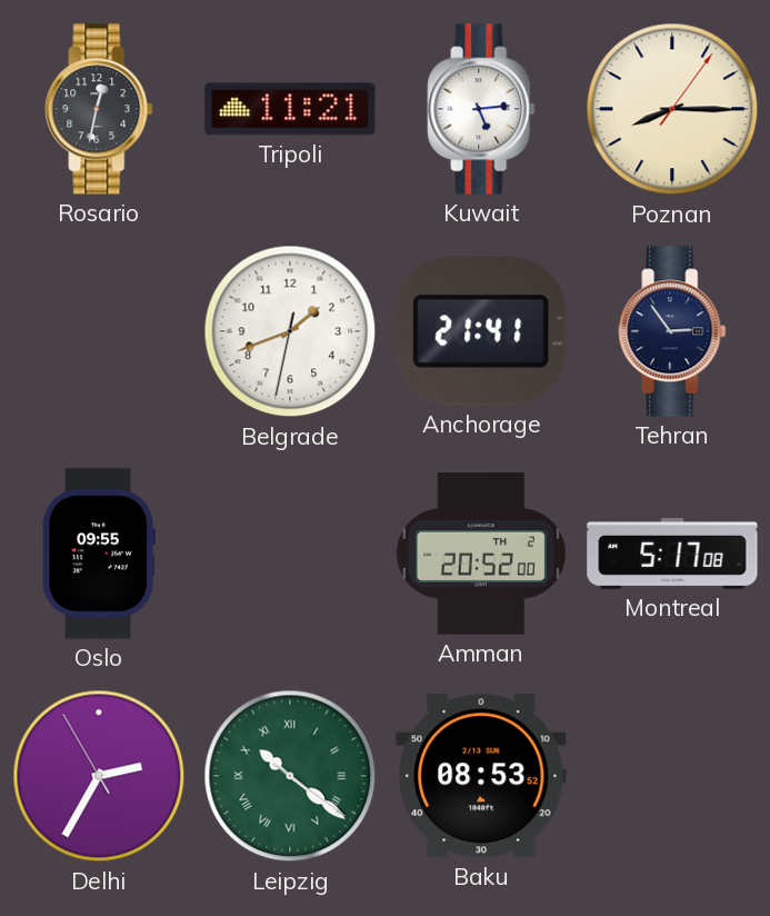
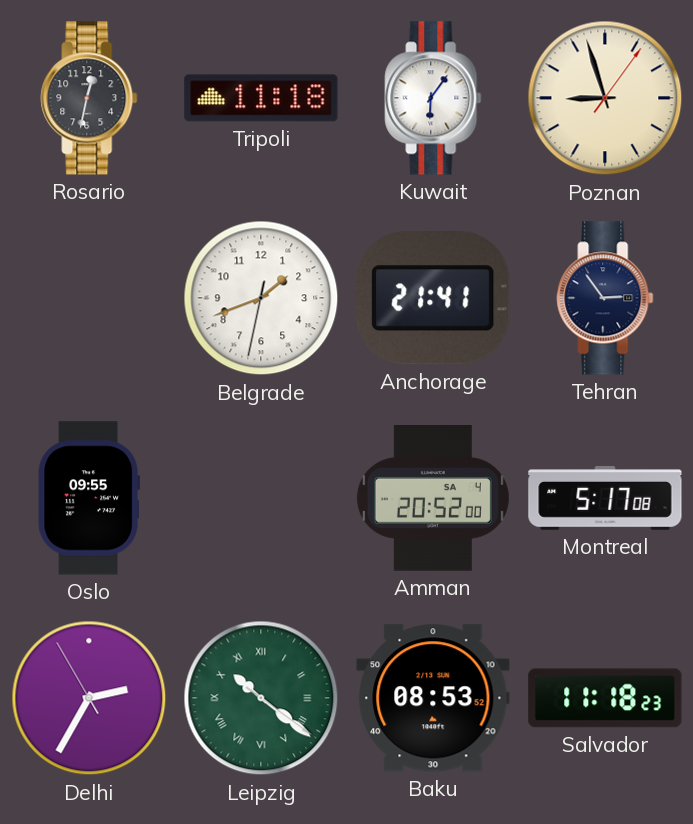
Tripoli: 11:21 -> 11:18 (261, 98)
Kuwait: 5:14 -> 6:06 (433, 98)
Poznan: 8:15 -> 8:57 (605, 98)
Amman date: TH 2 -> SA 4 (433, 499)
Salvador: none -> 11:18 (605, 698)
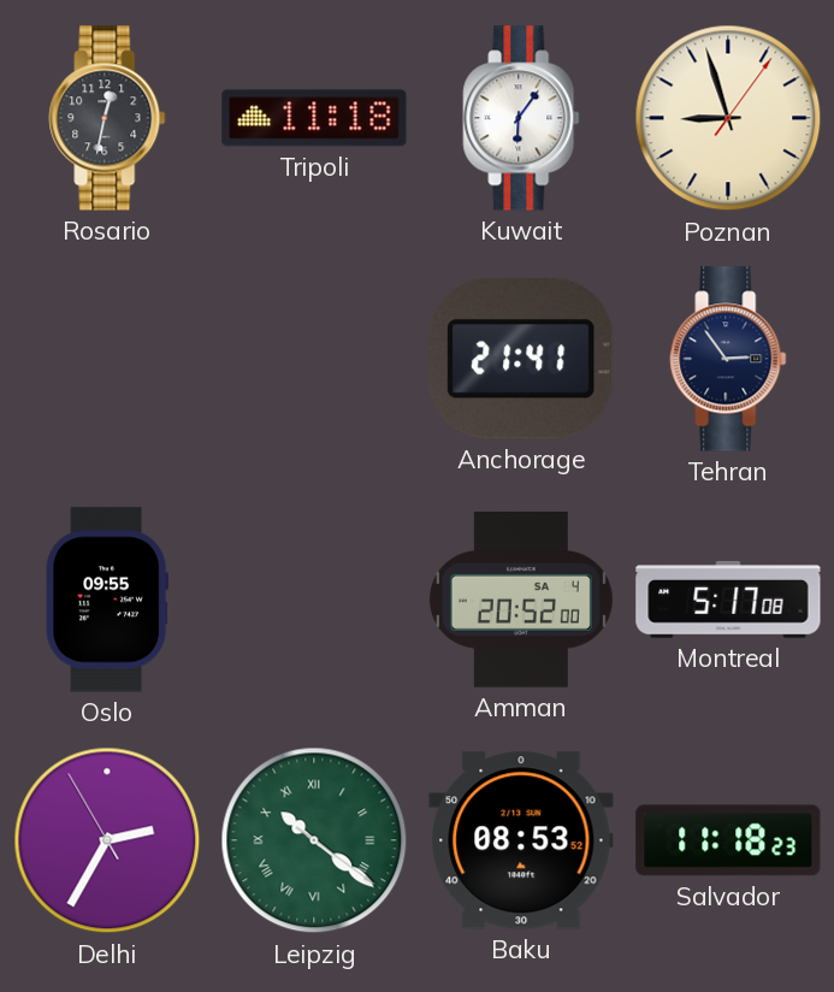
Belgrade: 1:41 -> none (261, 298)
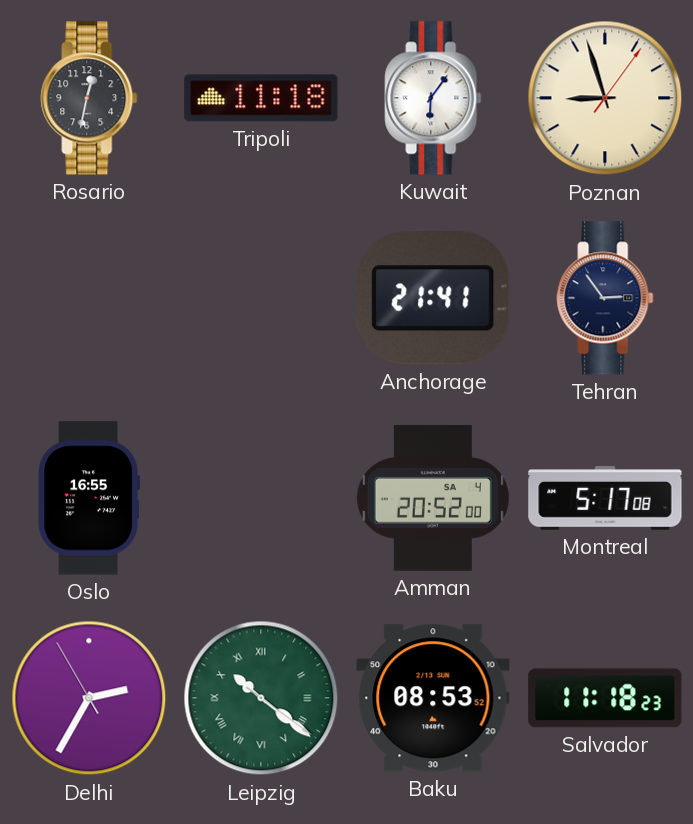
Oslo: 09:55 -> 16:55 (89, 498)
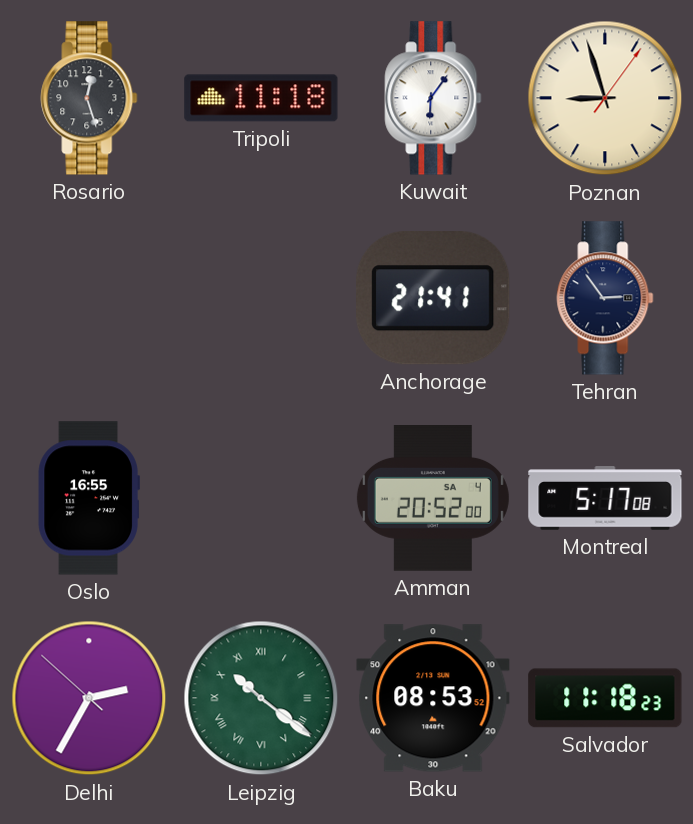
Rosario: 12:32 -> 12:27 (89, 98)
Delhi: 2:34:55 -> 2:34:52 (89, 698)
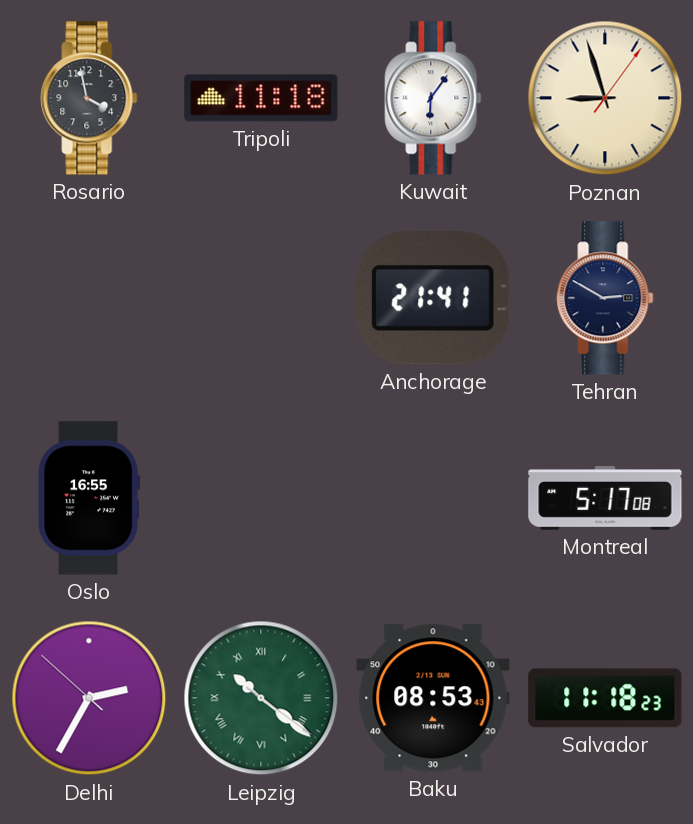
Rosario: 12:27 -> 3:58 (89, 98)
Tehran: 2:54 -> 2:50 (605, 298)
Amman: 20:52 -> none (433, 499)
Baku: 08:53:52 -> 08:53:43 (433, 698)
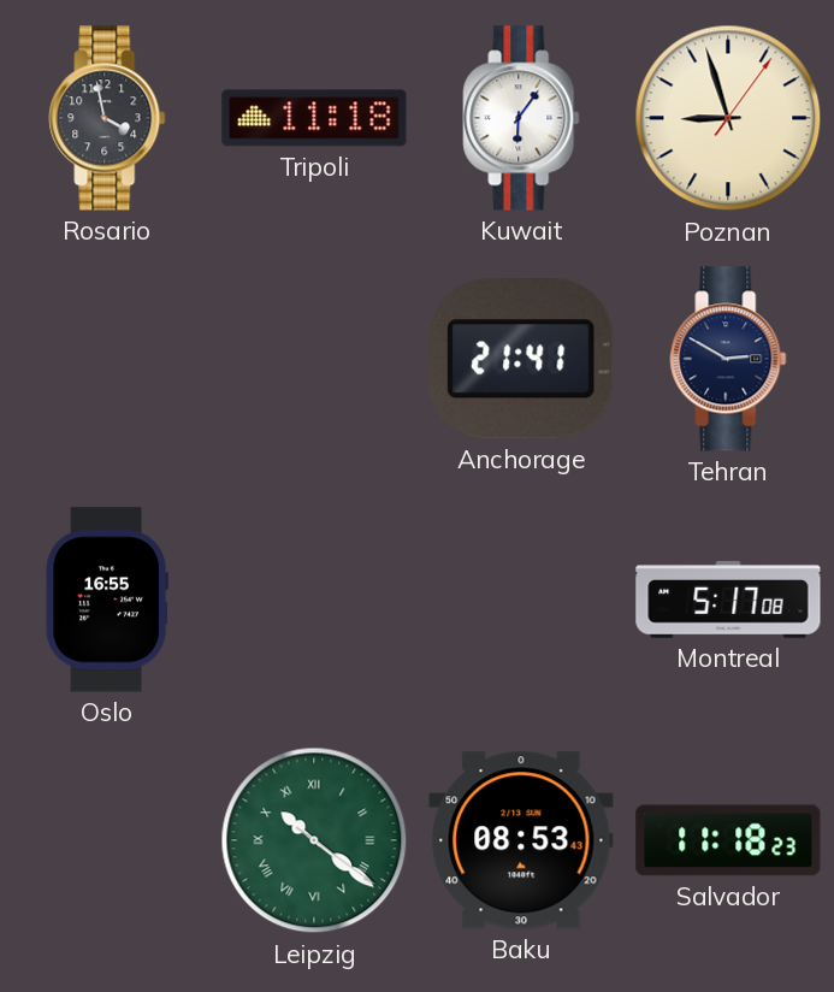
Delhi: 2:34 -> none (89, 698)
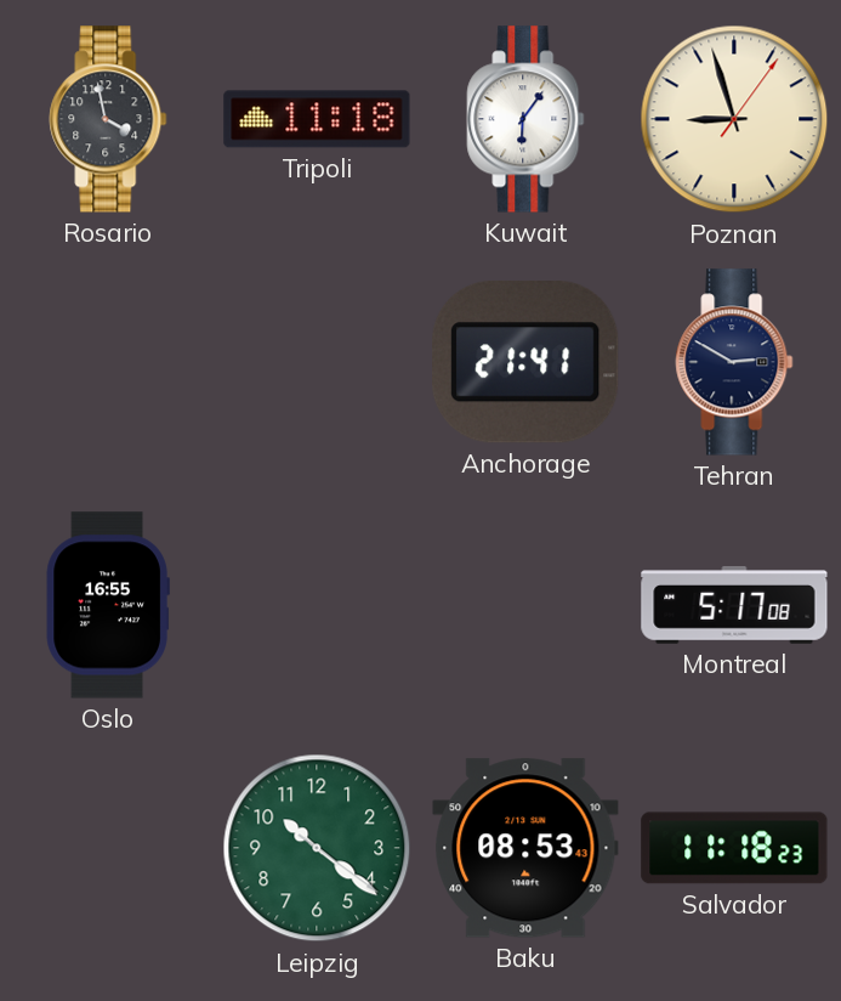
Leipzig numerals: Roman -> Arabic (317, 848)
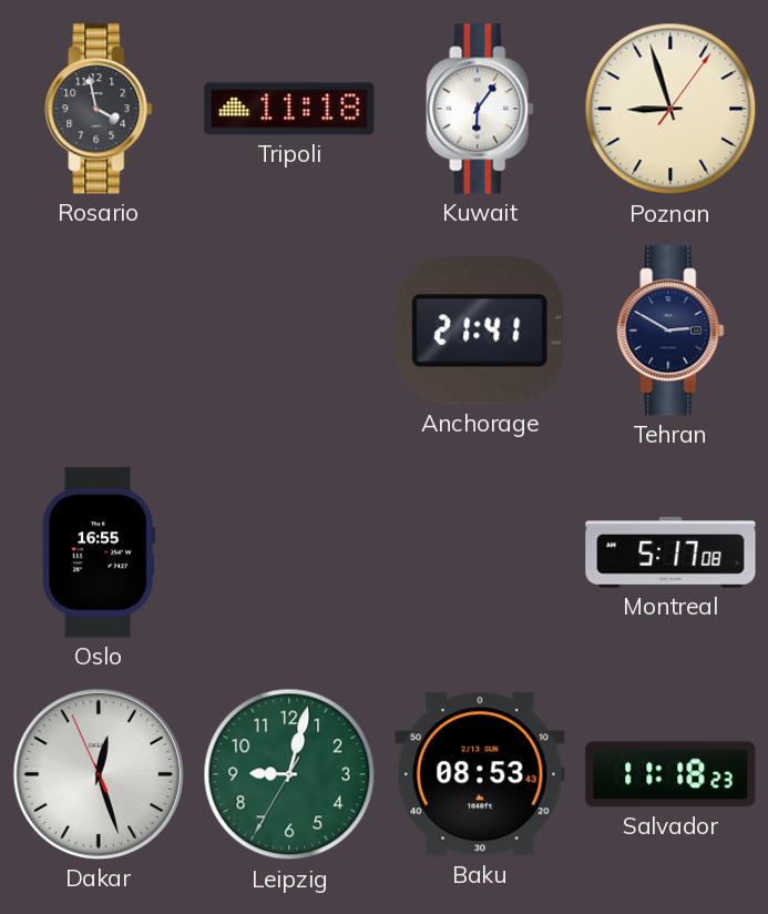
Dakar: none -> 12:26 (99, 774)
Leipzig: 10:21 -> 9:02 (289, 774)
